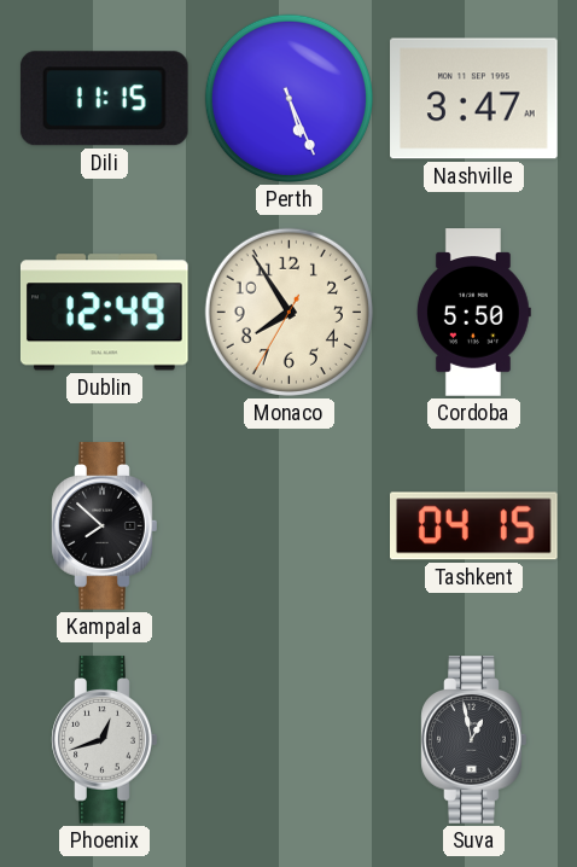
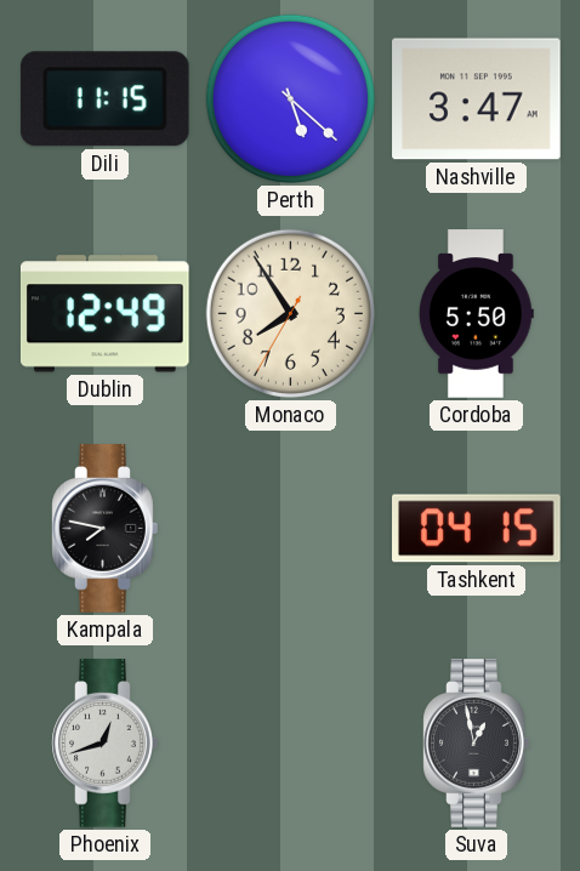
Perth: 5:26 -> 5:22 (290, 98)
Kampala: 7:52 -> 7:47 (106, 529)
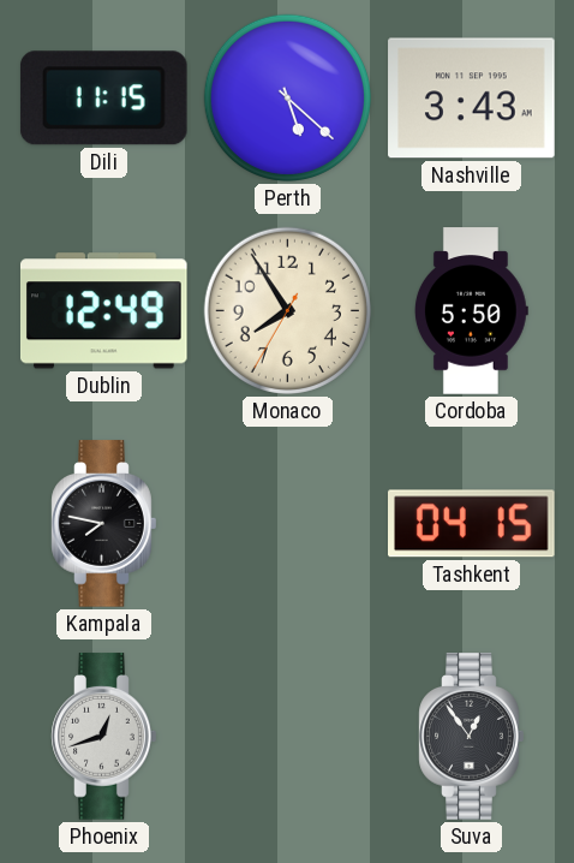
Nashville: 3:47 -> 3:43 (472, 99)
Suva: 12:58 -> 12:54 (472, 737)
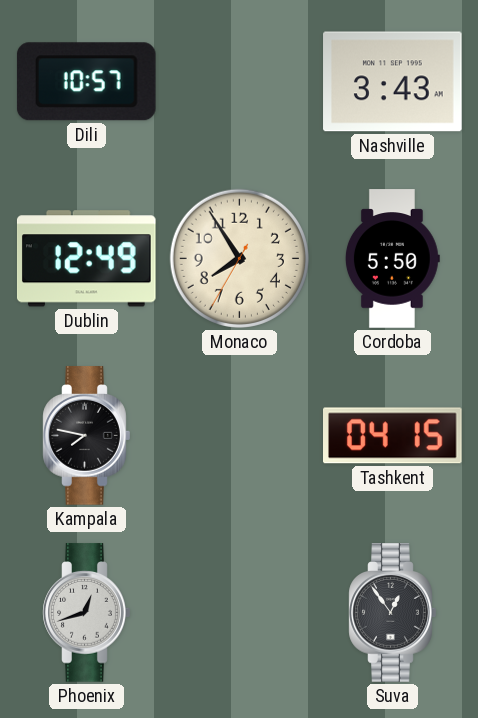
Dili: 11:15 -> 10:57 (86, 82)
Perth: 5:22 -> none (287, 97)
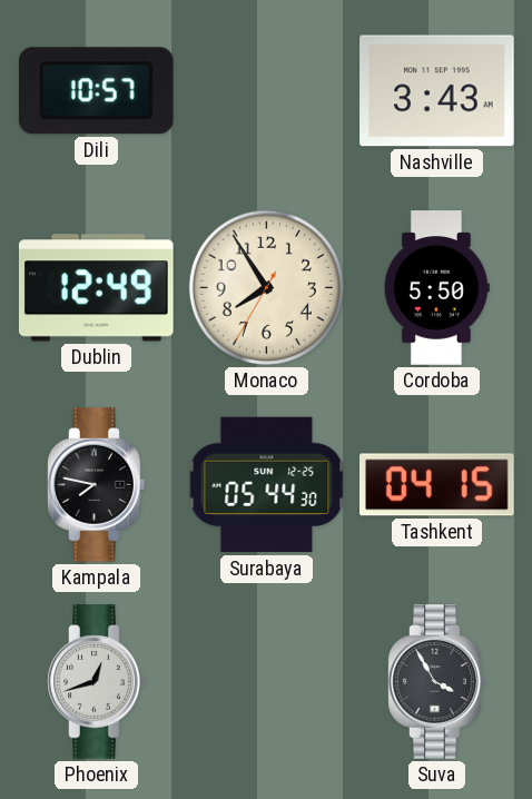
Surabaya: none -> 05:44 (267, 485)
Suva: 12:54 -> 3:55 (437, 682)
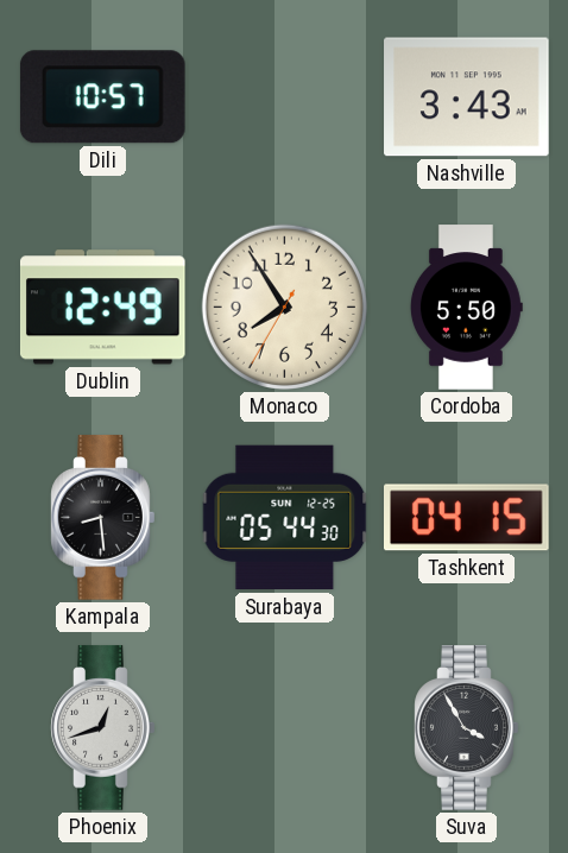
Kampala: 7:47 -> 8:29 (103, 518)
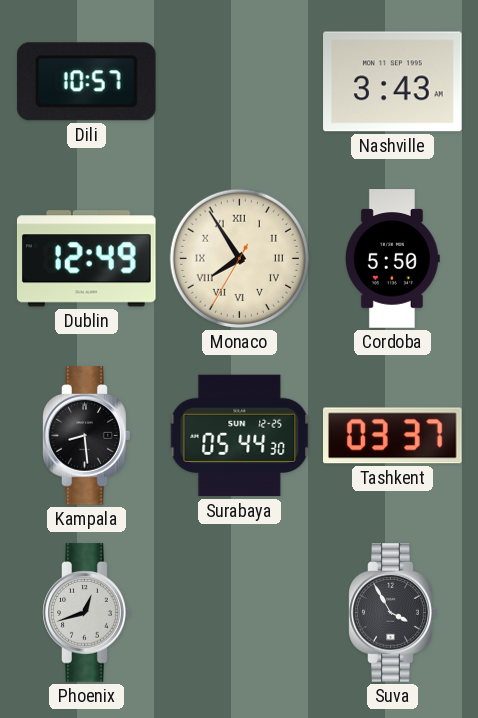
Monaco numerals: Arabic -> Roman (239, 258)
Tashkent: 04:15 -> 03:37 (393, 436)
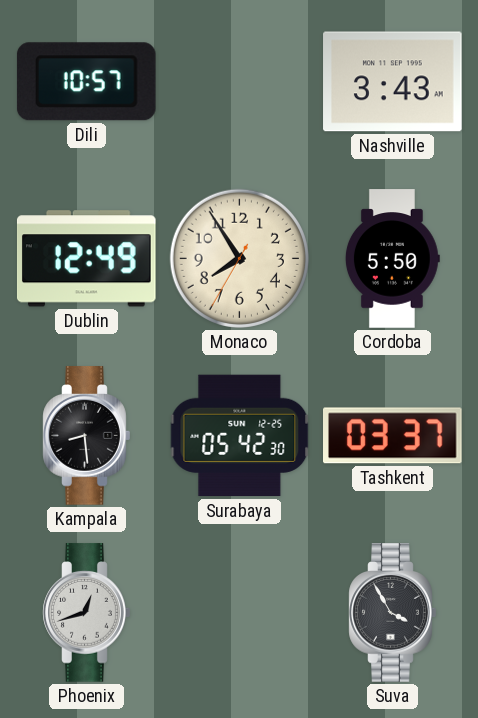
Monaco numerals: Roman -> Arabic (239, 258)
Surabaya: 05:44 -> 05:42 (240, 436)
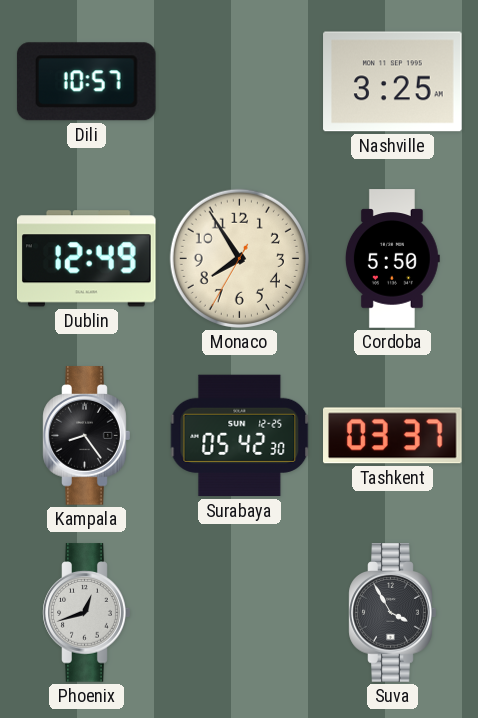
Nashville: 3:43 -> 3:25 (393, 82)
Kampala: 8:29 -> 8:24 (87, 436)
